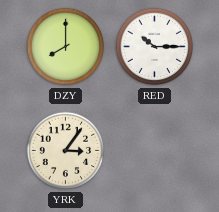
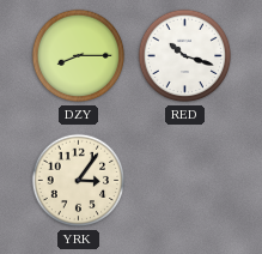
DZY: 8:00 -> 8:15 (79, 56)
RED: 10:15 -> 10:18 (185, 56)
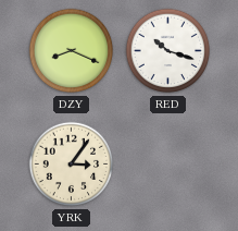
DZY: 8:15 -> 8:19 (72, 51)
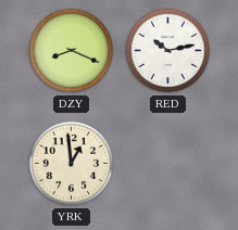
RED: 10:18 -> 10:13 (168, 51)
YRK: 3:06 -> 12:59 (72, 164)
